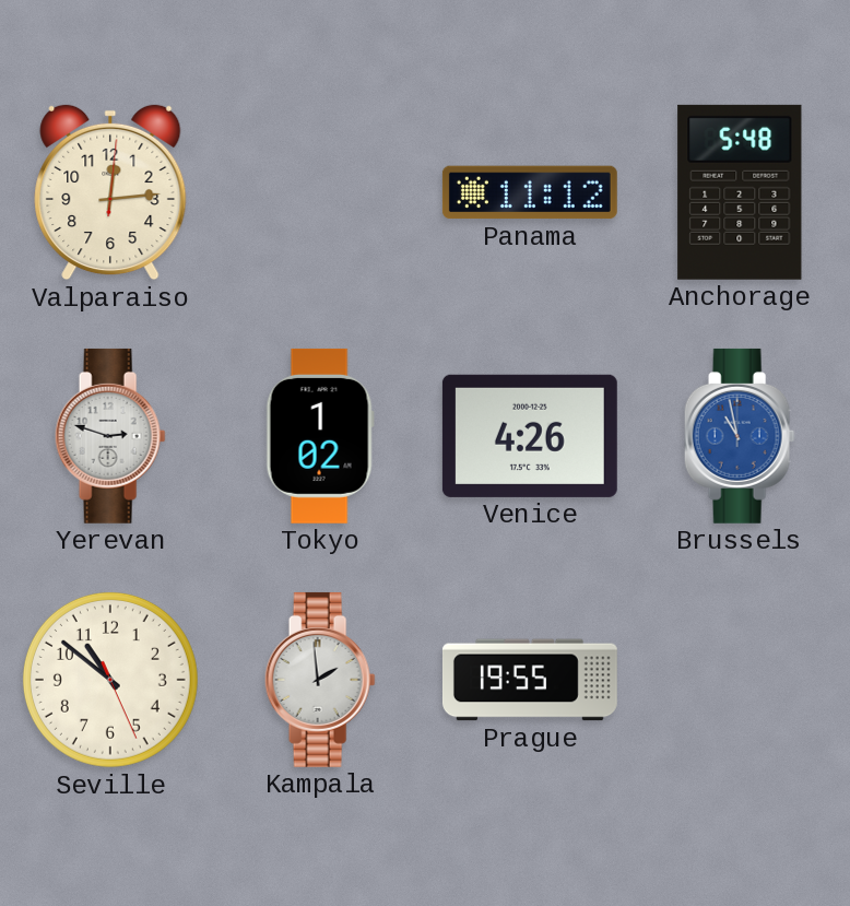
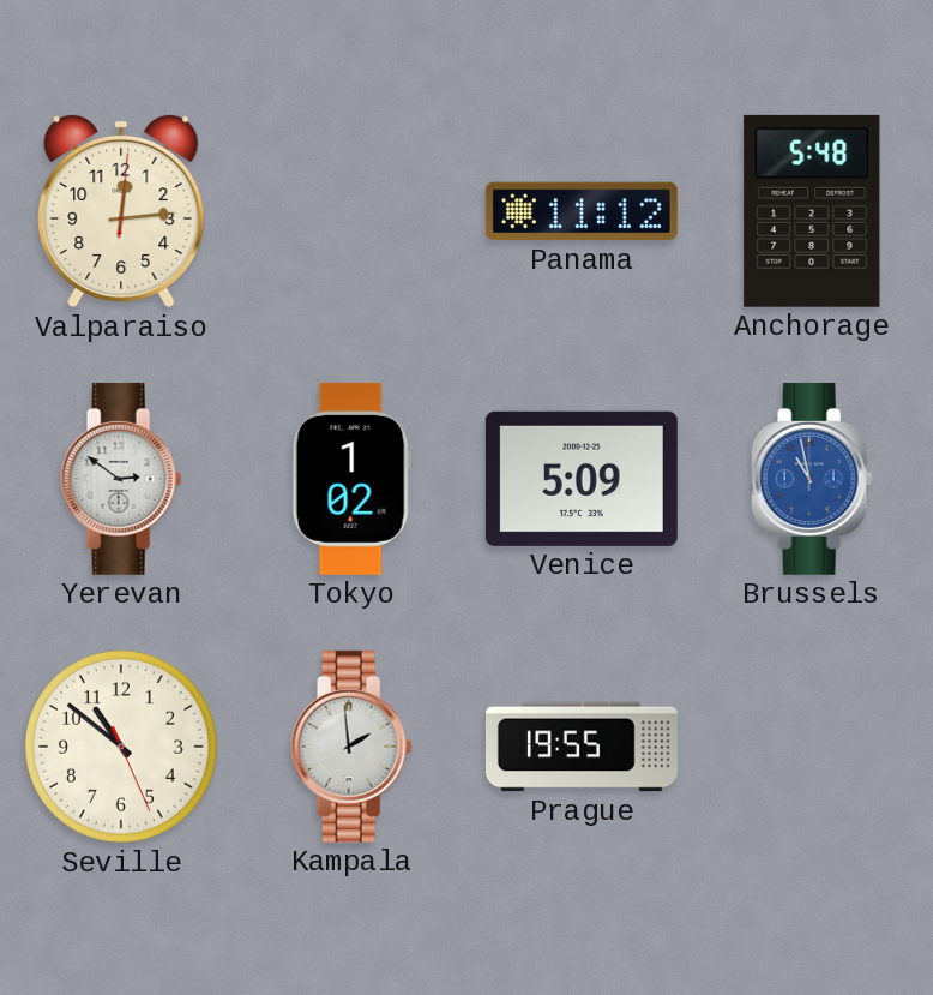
Yerevan: 2:48 -> 2:51 (121, 479)
Venice: 4:26 -> 5:09 (582, 479)
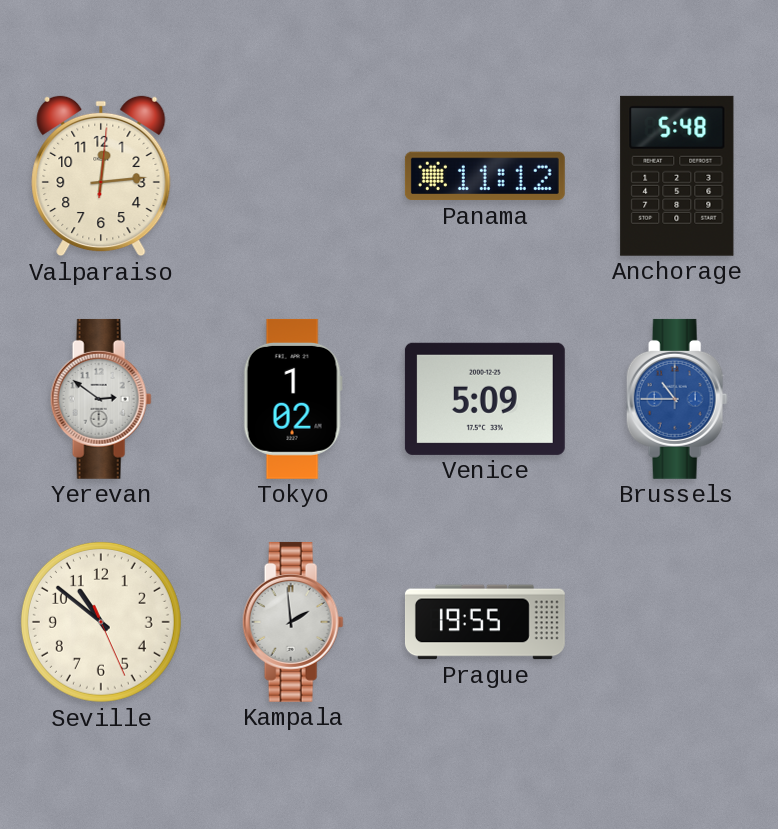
Brussels: 10:58 -> 10:45 (677, 399)
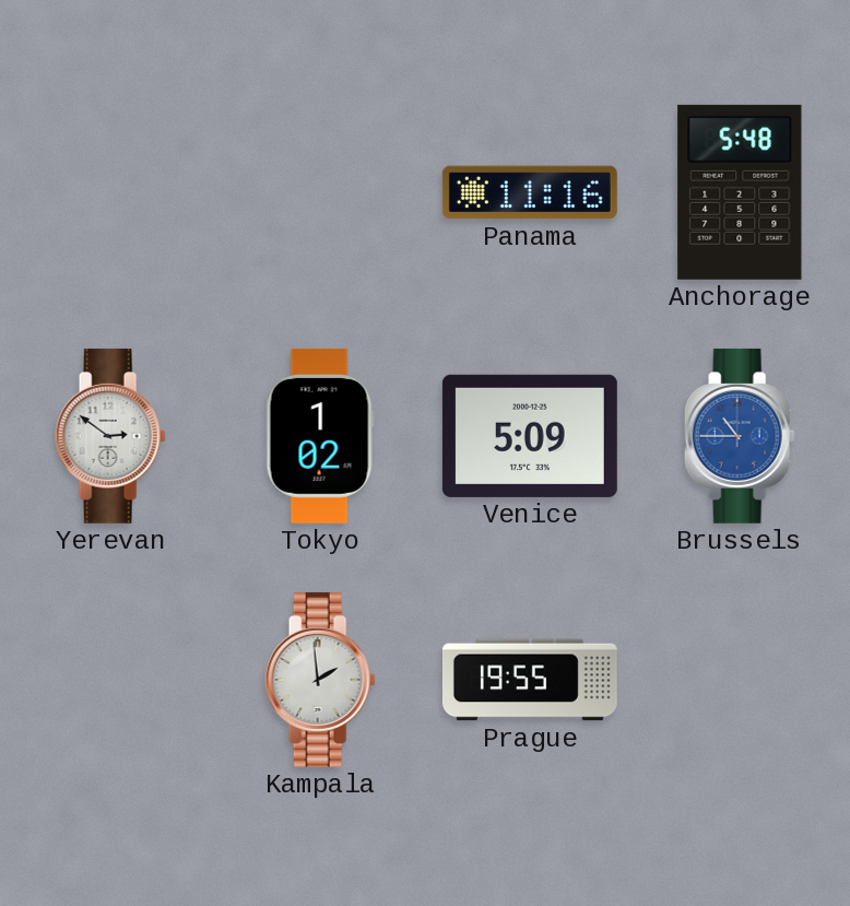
Valparaiso: 12:14 -> none (101, 176)
Panama: 11:12 -> 11:16 (530, 192)
Seville: 10:51 -> none (101, 622)
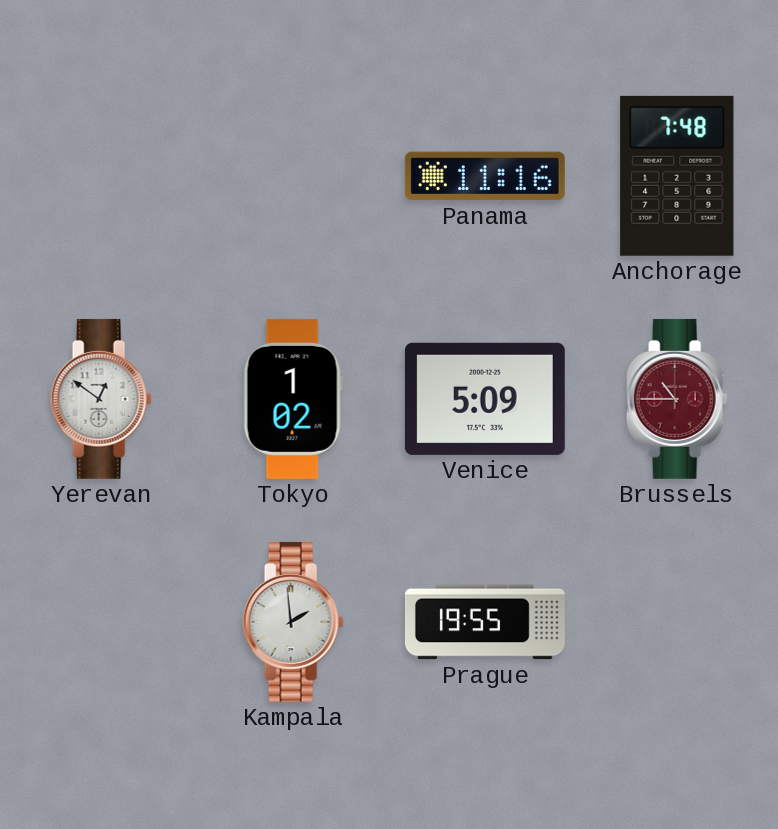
Anchorage: 5:48 -> 7:48 (677, 176)
Yerevan: 2:51 -> 12:51 (101, 399)
Brussels dial: blue -> burgundy (677, 399)
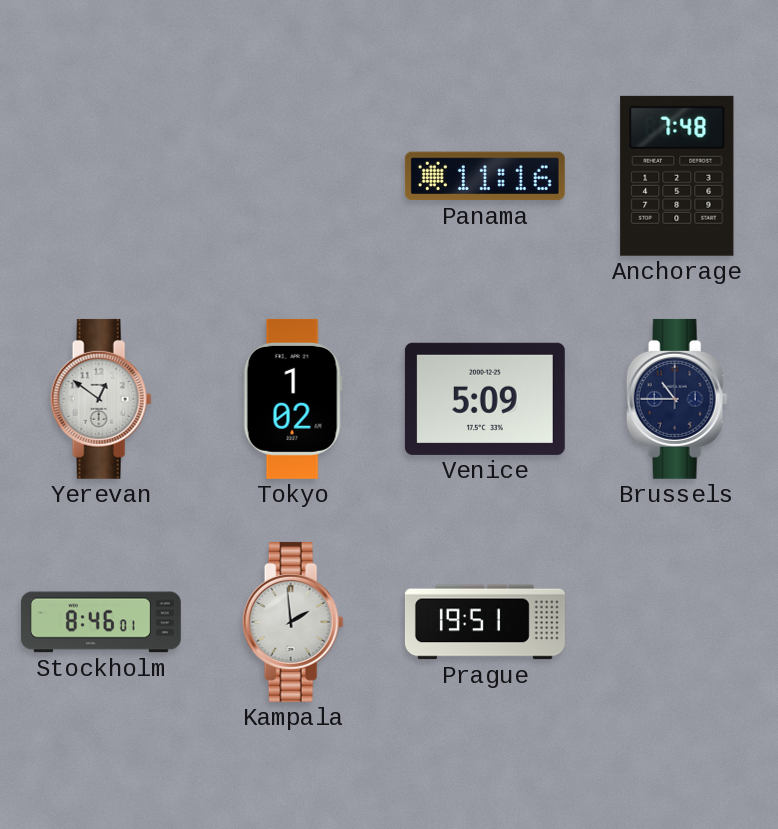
Brussels dial: burgundy -> navy (677, 399)
Stockholm: none -> 8:46 (101, 622)
Prague: 19:55 -> 19:51 (485, 622)
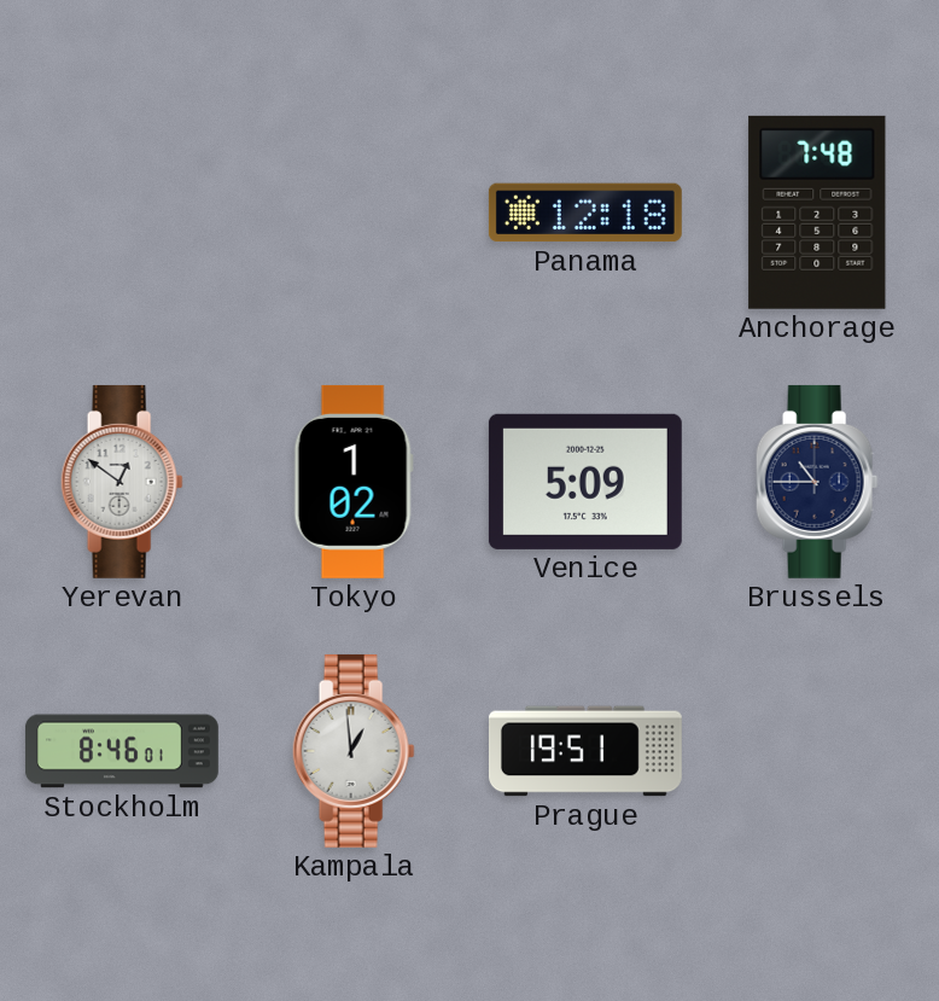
Panama: 11:16 -> 12:18 (585, 213)
Kampala: 1:59 -> 12:59 (354, 751)
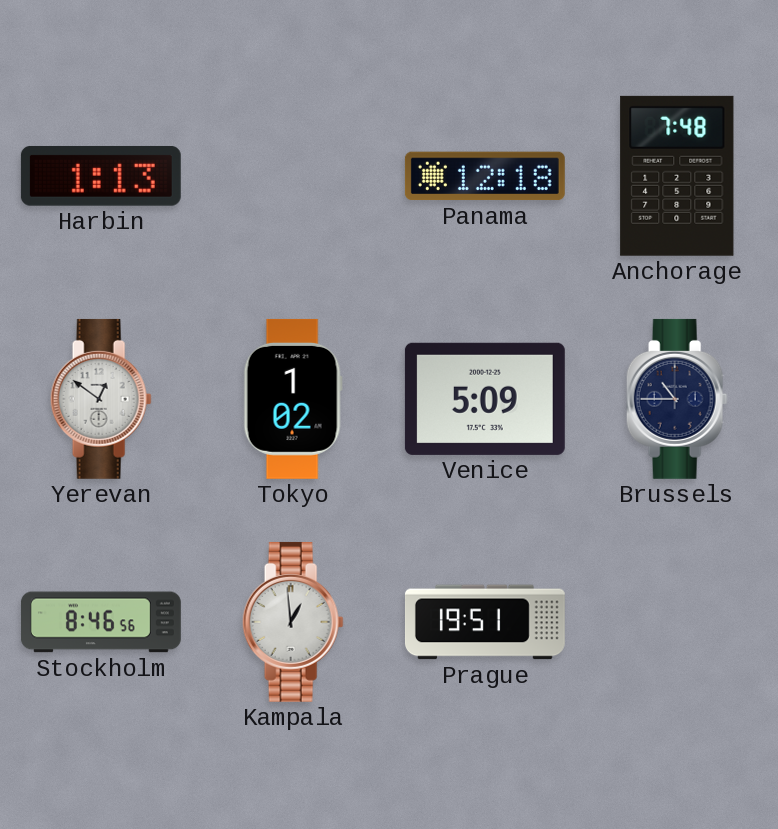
Harbin: none -> 1:13 (101, 176)
Stockholm: 8:46:01 -> 8:46:56 (101, 622)
